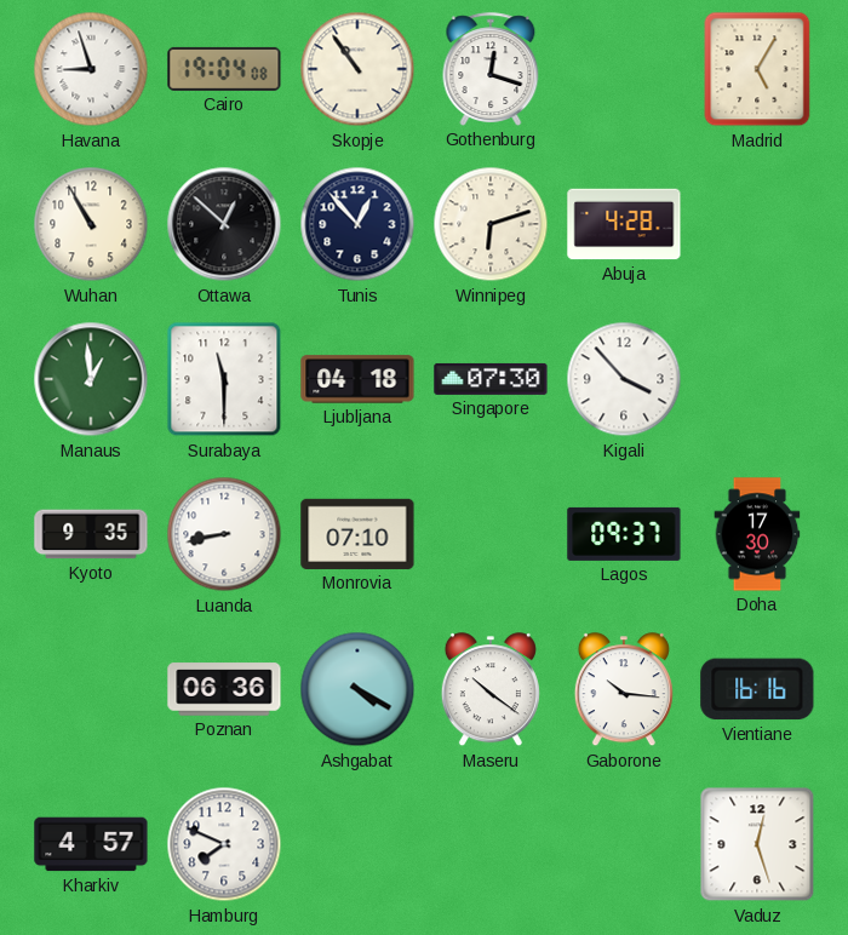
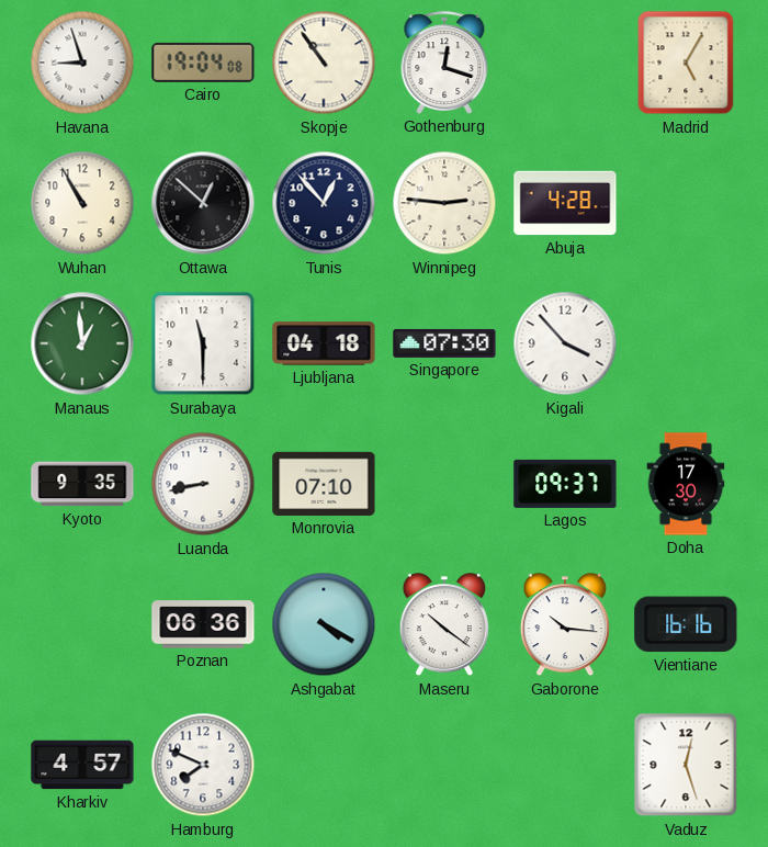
Winnipeg: 6:12 -> 2:46 (444, 203)
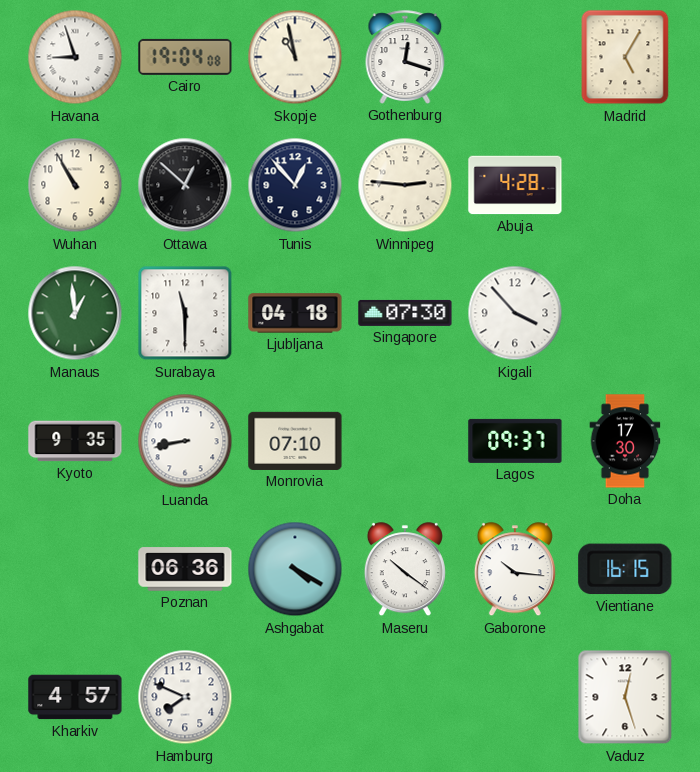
Skopje: 10:54 -> 10:58 (295, 57)
Vientiane: 16:16 -> 16:15 (625, 569)
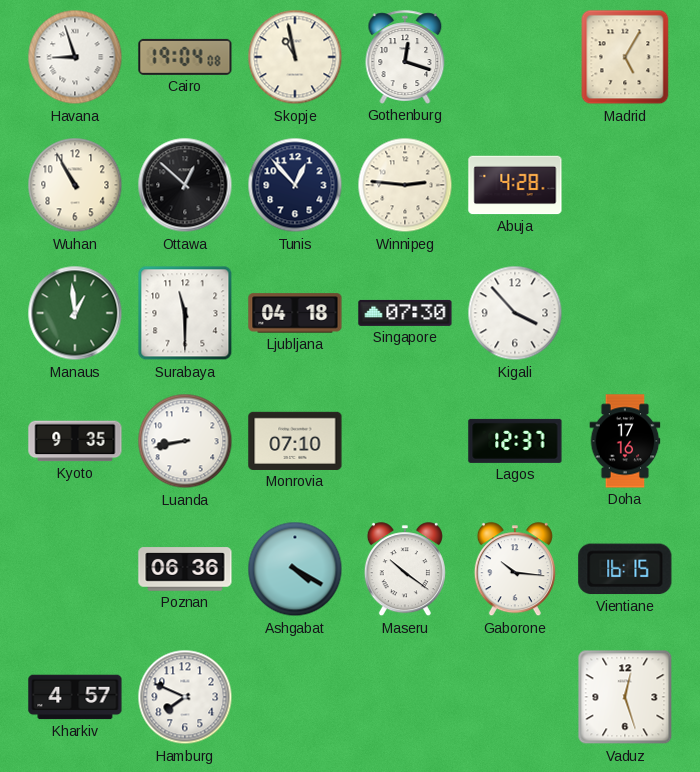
Lagos: 09:37 -> 12:37 (515, 441)
Doha: 17:30 -> 17:16 (625, 441)
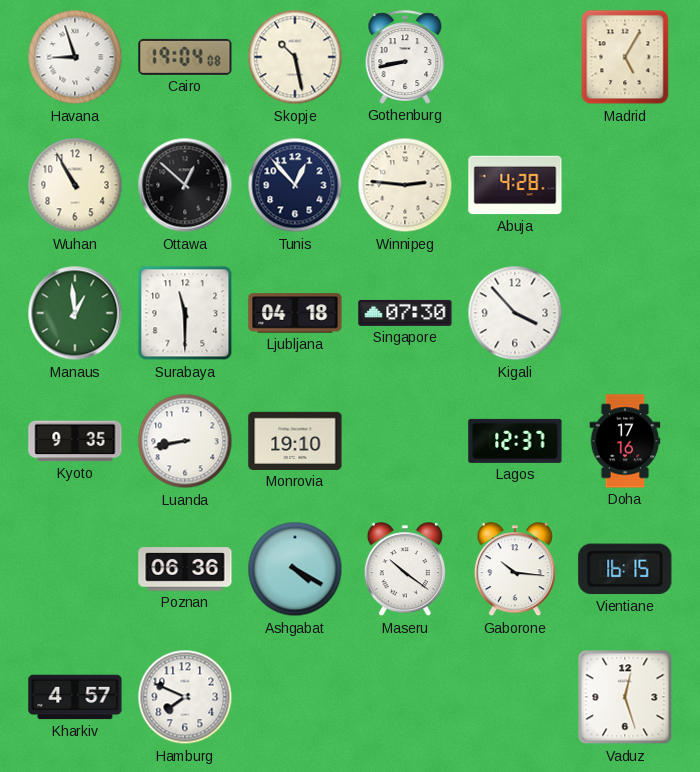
Skopje: 10:58 -> 10:28 (295, 57)
Gothenburg: 12:18 -> 8:43 (405, 57)
Monrovia: 07:10 -> 19:10 (295, 441)
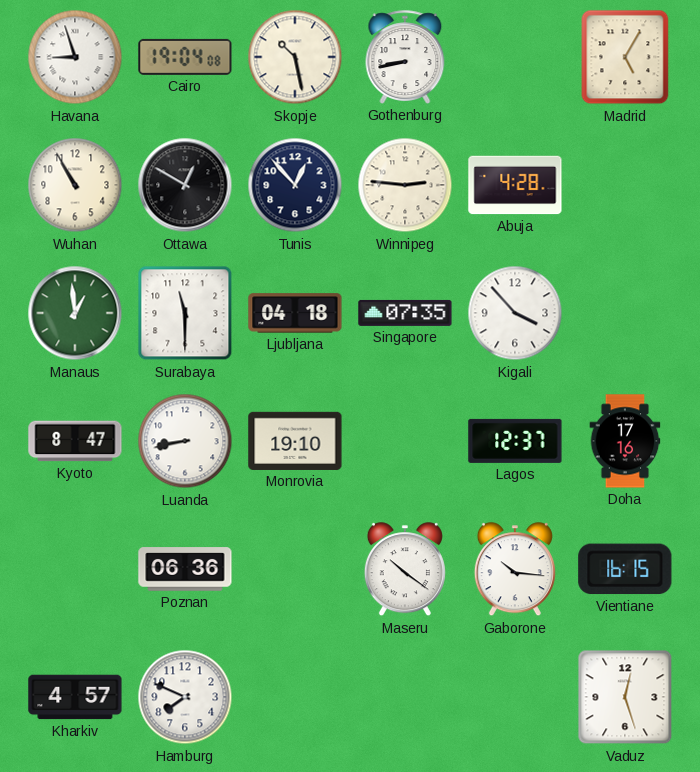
Ottawa: 12:52 -> 12:50 (185, 185)
Singapore: 07:30 -> 07:35 (405, 313)
Kyoto: 9:35 -> 8:47 (75, 441)
Ashgabat: 4:20 -> none (295, 569)
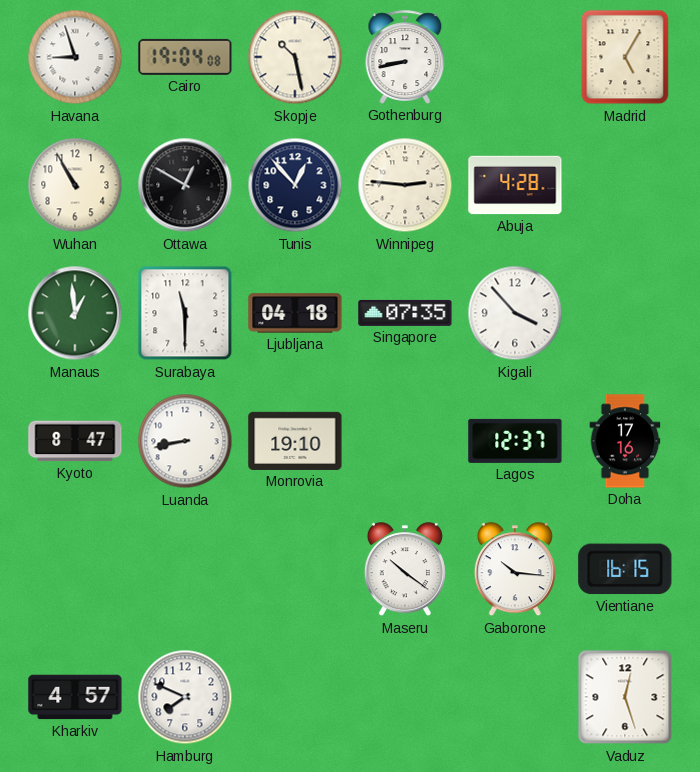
Poznan: 06:36 -> none (185, 569)
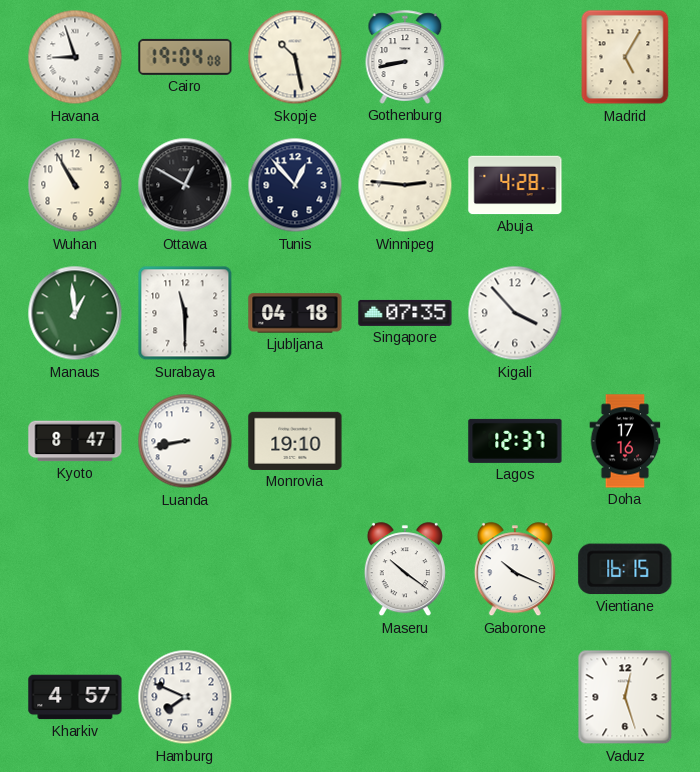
Gaborone: 10:16 -> 10:19 (515, 570)
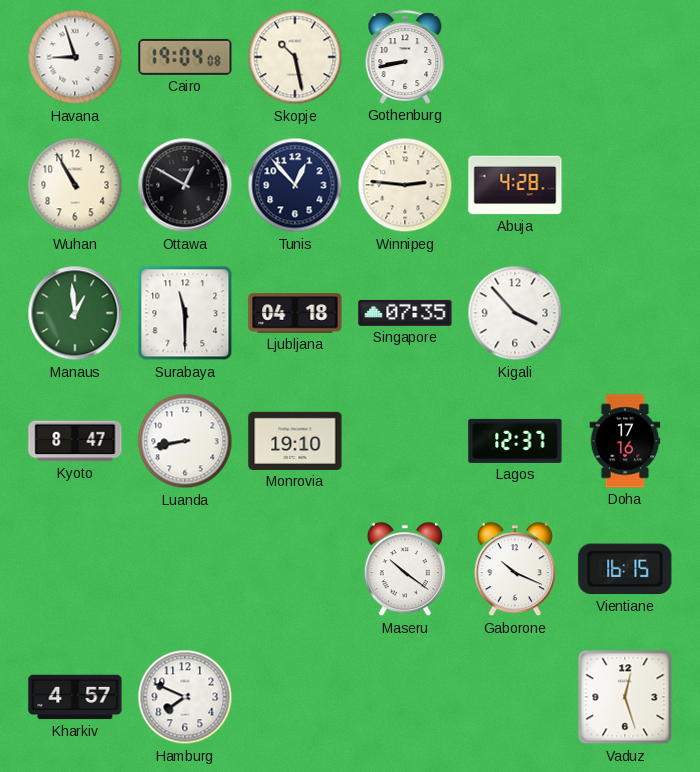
Madrid: 5:05 -> none (625, 57)
